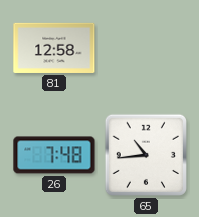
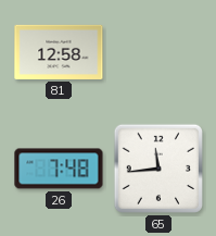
65: 10:44 -> 11:44 (158, 169)
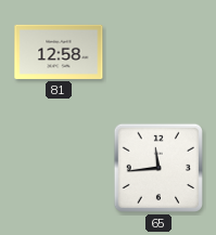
26: 7:48 -> none (59, 169)
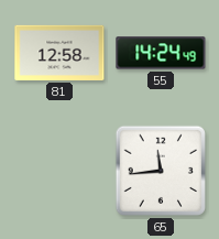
55: none -> 14:24 (161, 53)
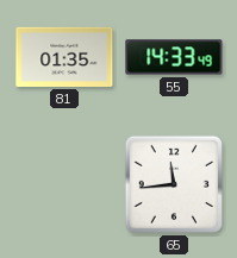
81: 12:58 -> 01:35 (64, 57)
55: 14:24 -> 14:33 (174, 57)
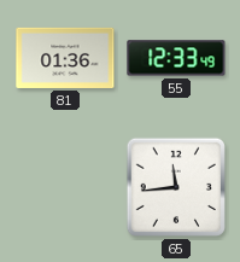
81: 01:35 -> 01:36 (65, 58)
55: 14:33 -> 12:33 (176, 58)
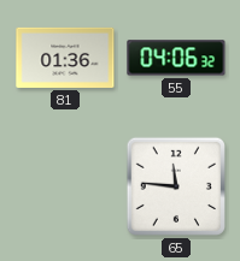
55: 12:33 -> 04:06 (176, 58)
65: 11:44 -> 11:46 (176, 186)
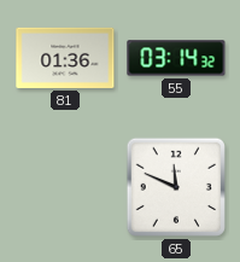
55: 04:06 -> 03:14 (176, 58)
65: 11:46 -> 11:49 (176, 187)
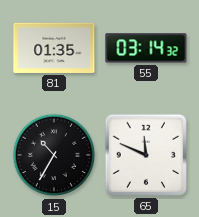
81: 01:36 -> 01:35 (54, 48)
15: none -> 10:35 (54, 155)
